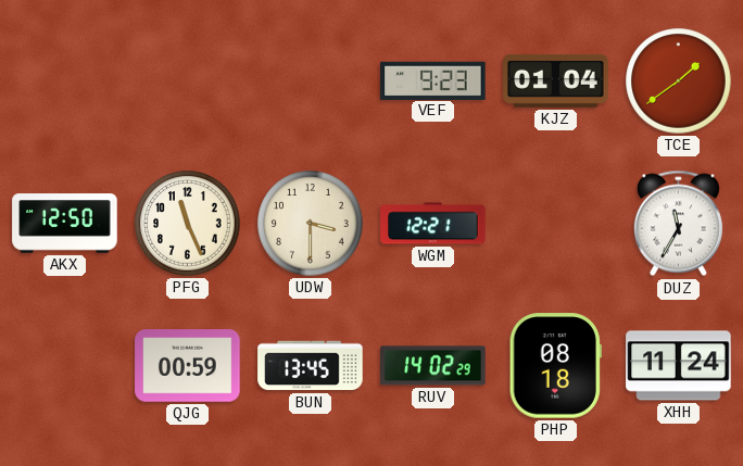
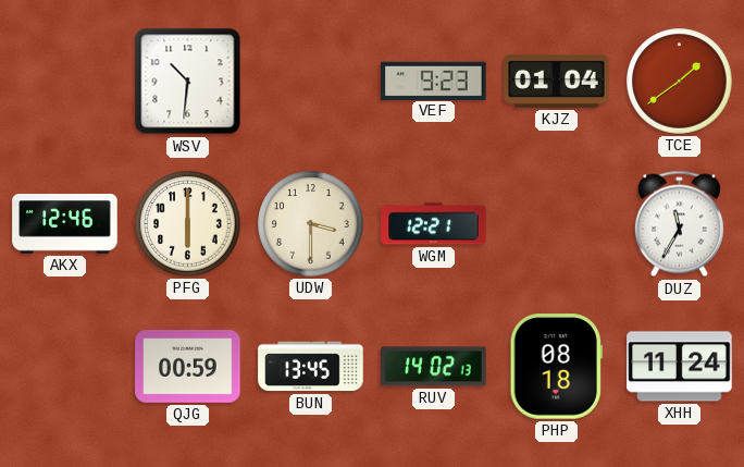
WSV: none -> 10:31 (188, 82)
AKX: 12:50 -> 12:46 (65, 224)
PFG: 11:26 -> 6:00 (188, 224)
RUV: 14:02:29 -> 14:02:13 (434, 367)
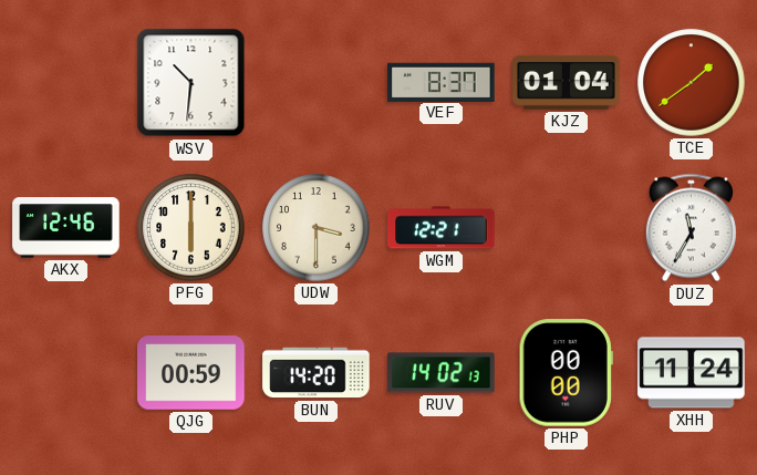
VEF: 9:23 -> 8:37 (442, 82)
BUN: 13:45 -> 14:20 (317, 373)
PHP: 08:18 -> 00:00 (566, 373)
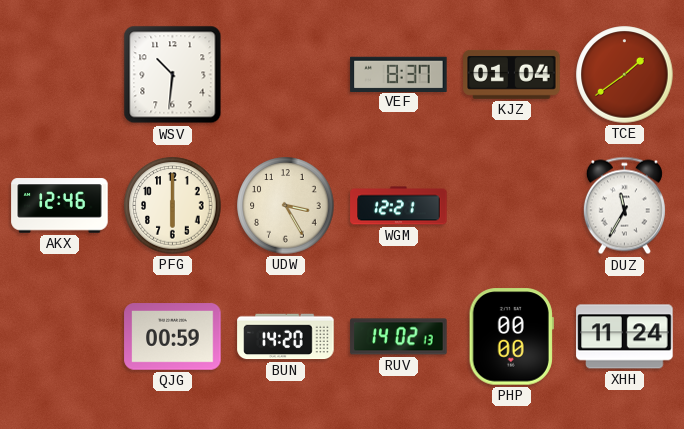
UDW: 3:30 -> 3:25 (286, 206)
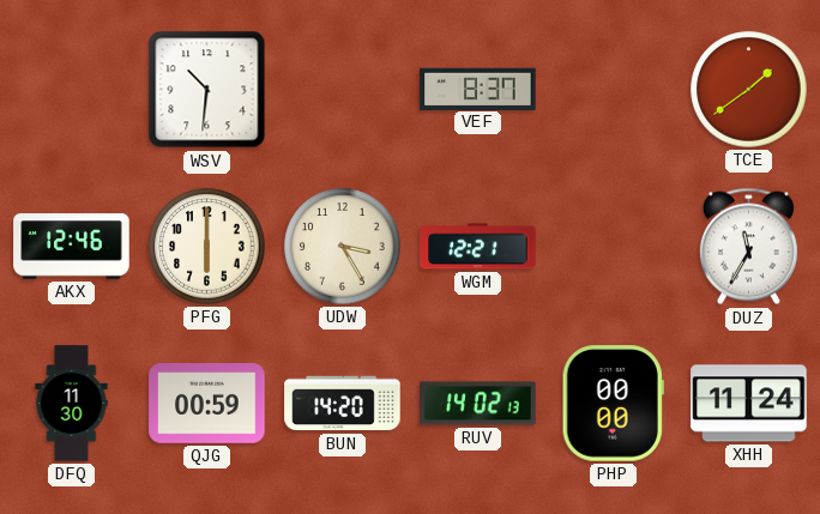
KJZ: 01:04 -> none (512, 74)
DFQ: none -> 11:30 (72, 404)
